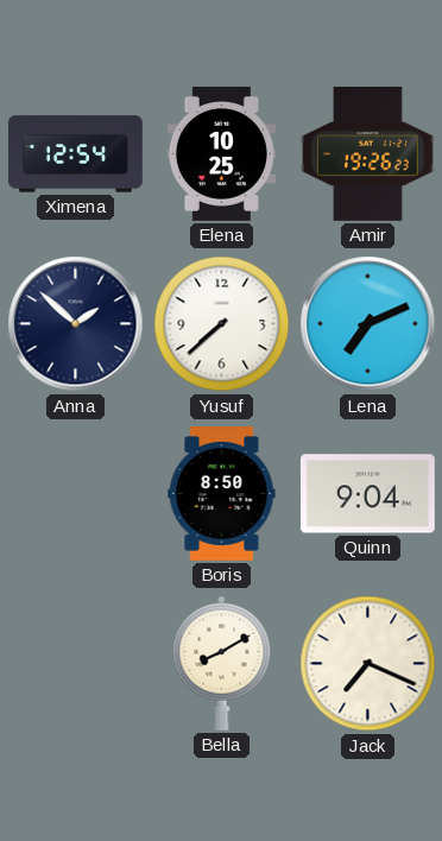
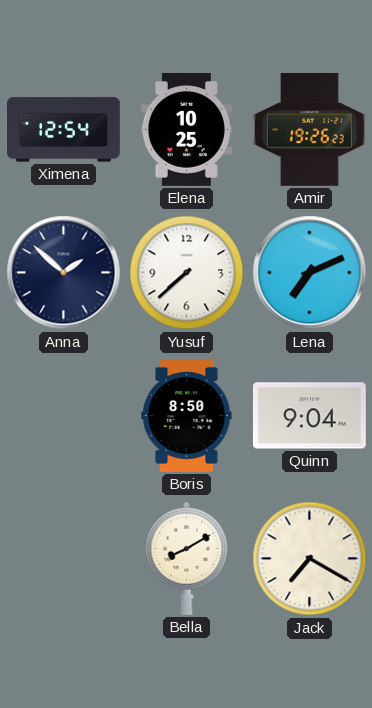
Jack: 7:19 -> 7:20 (310, 559)
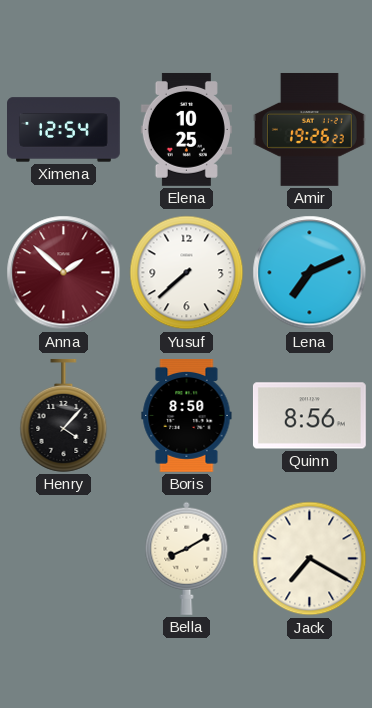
Anna dial: navy -> burgundy (64, 273)
Henry: none -> 4:07 (64, 415)
Quinn: 9:04 -> 8:56 (309, 416)
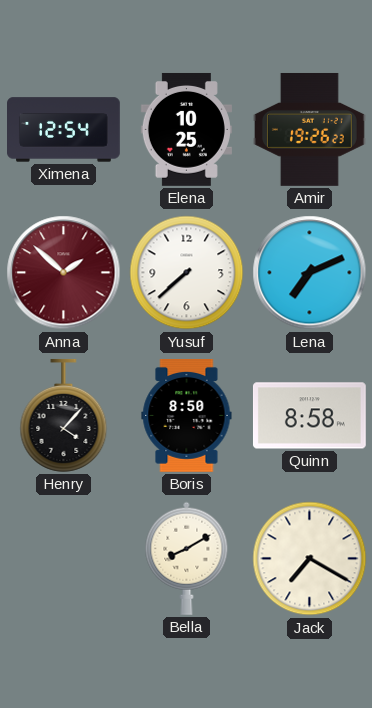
Quinn: 8:56 -> 8:58 (309, 416)
